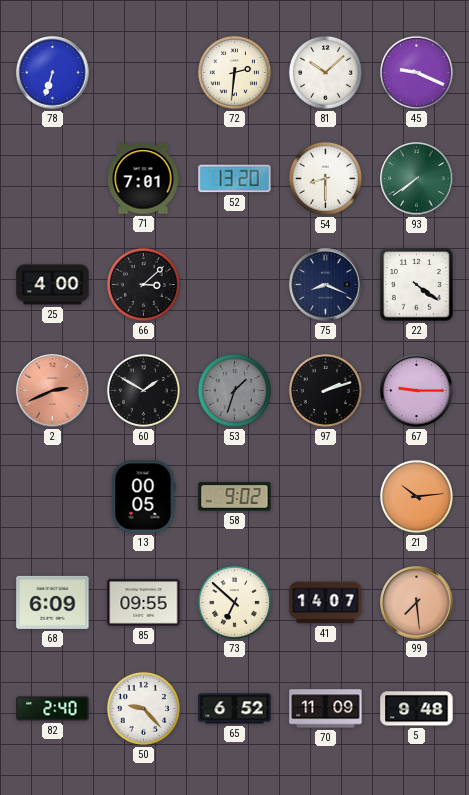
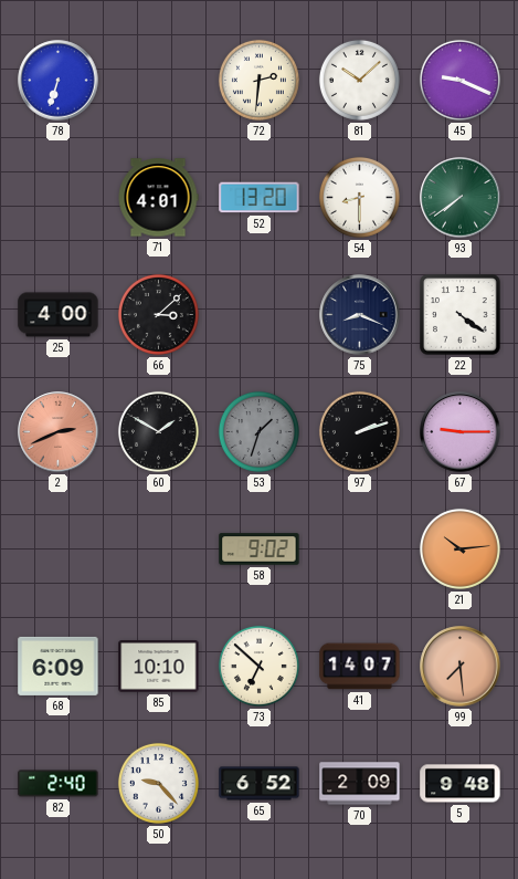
71: 7:01 -> 4:01 (158, 198)
13: 00:05 -> none (143, 497)
85: 09:55 -> 10:10 (159, 667)
70: 11:09 -> 2:09 (360, 784)
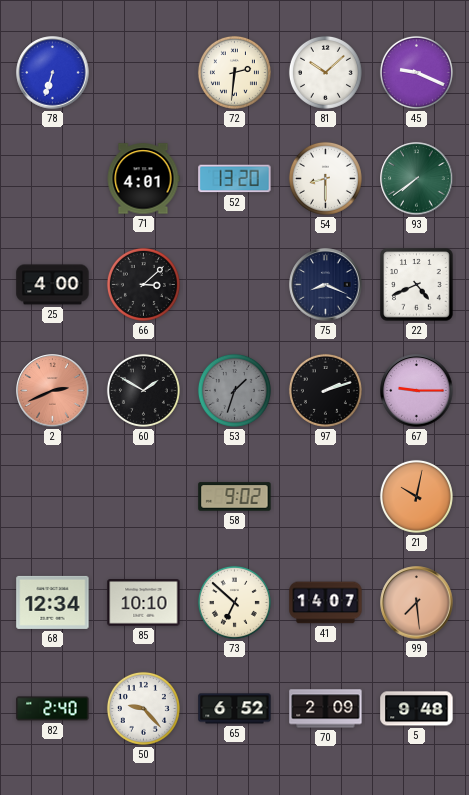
22: 4:21 -> 4:41 (417, 285)
21: 10:14 -> 10:02 (416, 496)
68: 6:09 -> 12:34 (53, 602)
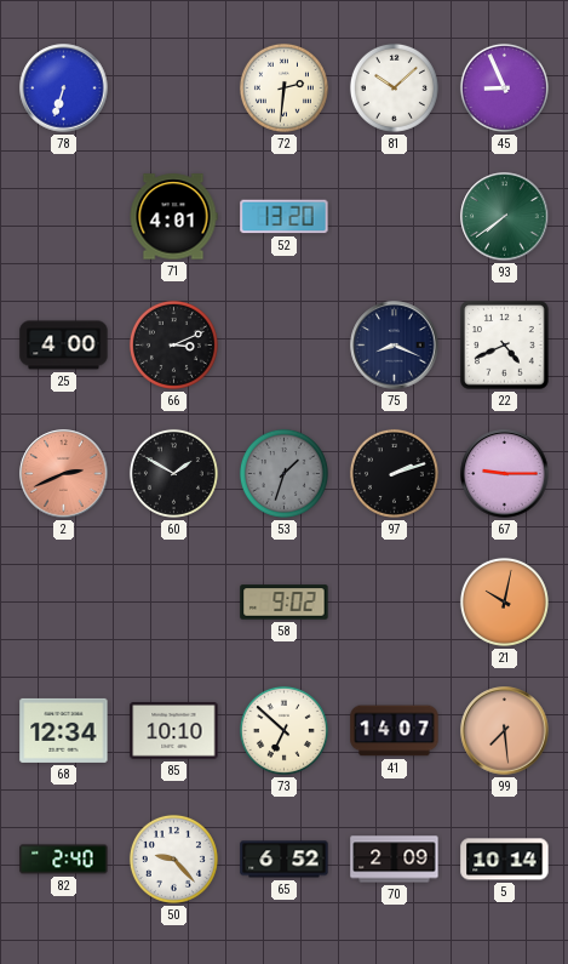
45: 9:19 -> 8:56 (504, 87)
54: 8:30 -> none (325, 178)
66: 3:08 -> 3:11 (173, 344)
5: 9:48 -> 10:14 (505, 860)
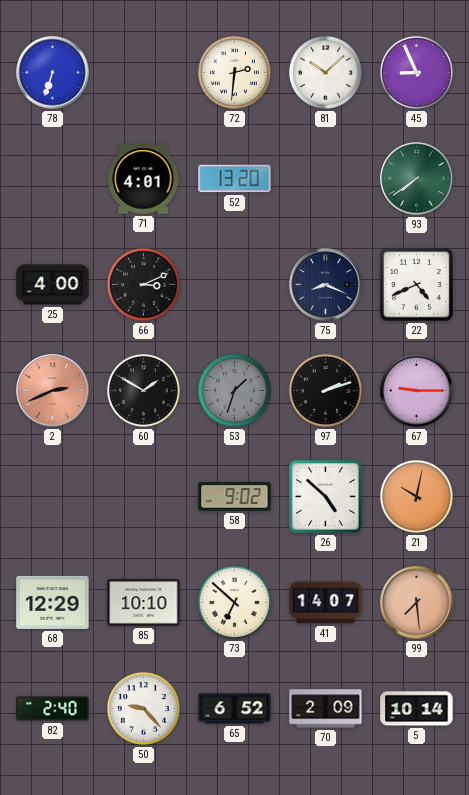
26: none -> 4:52 (326, 497)
68: 12:34 -> 12:29 (53, 602)
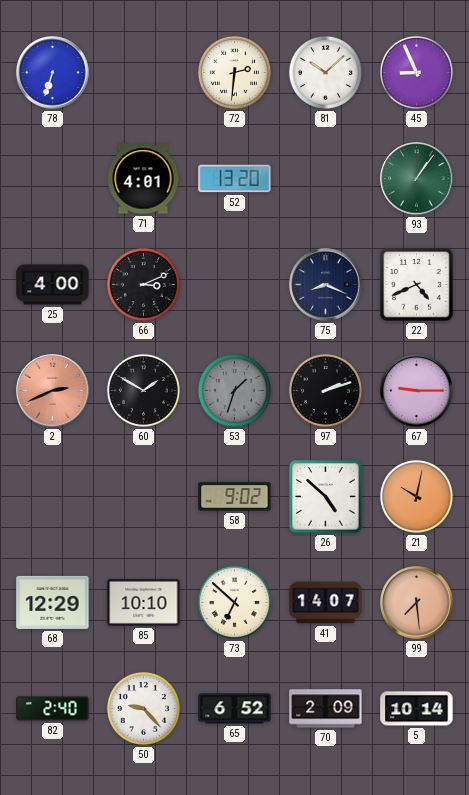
93: 7:39 -> 1:06 (417, 179)
